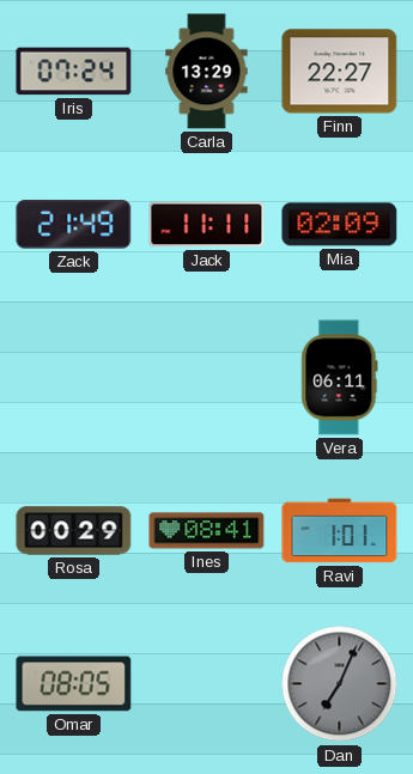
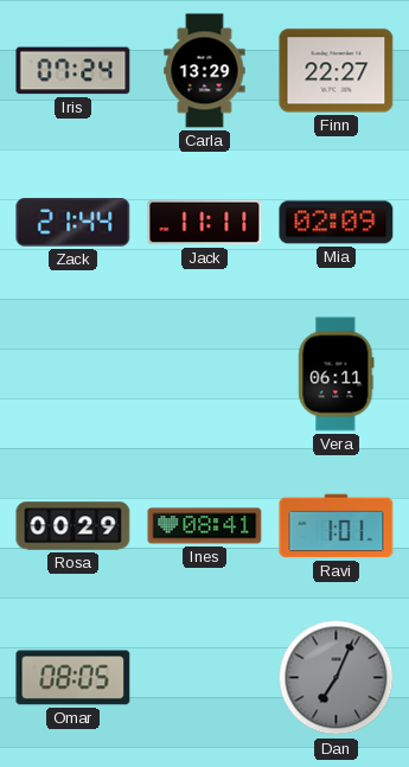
Zack: 21:49 -> 21:44 (74, 223)
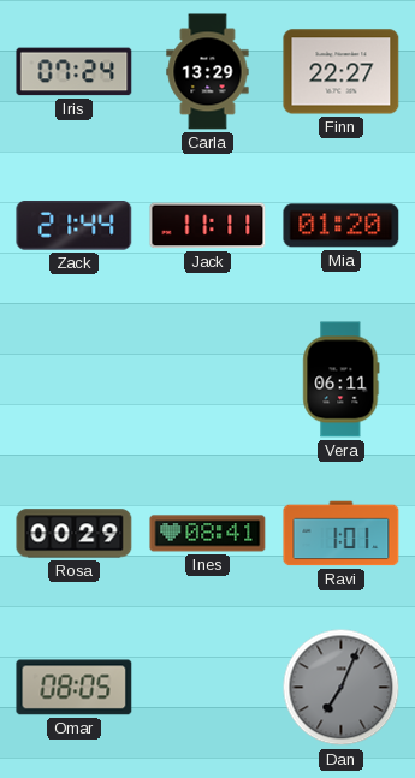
Mia: 02:09 -> 01:20 (342, 226)
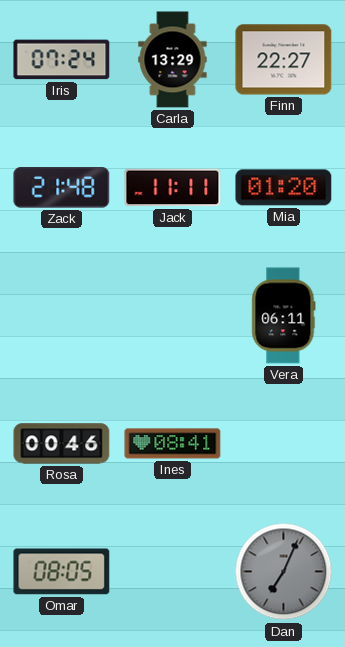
Zack: 21:44 -> 21:48 (62, 188)
Rosa: 00:29 -> 00:46 (62, 444)
Ravi: 1:01 -> none (342, 534)
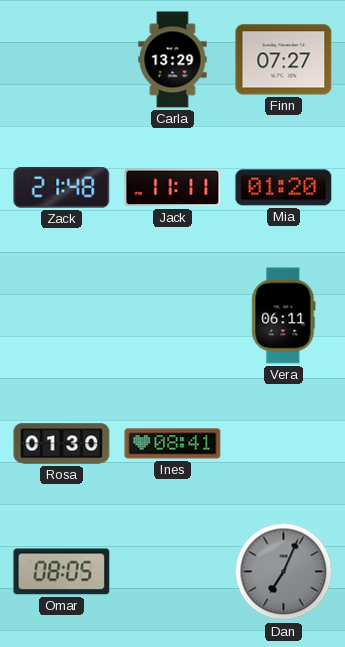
Iris: 07:24 -> none (62, 60)
Finn: 22:27 -> 07:27 (284, 60)
Rosa: 00:46 -> 01:30 (62, 444)
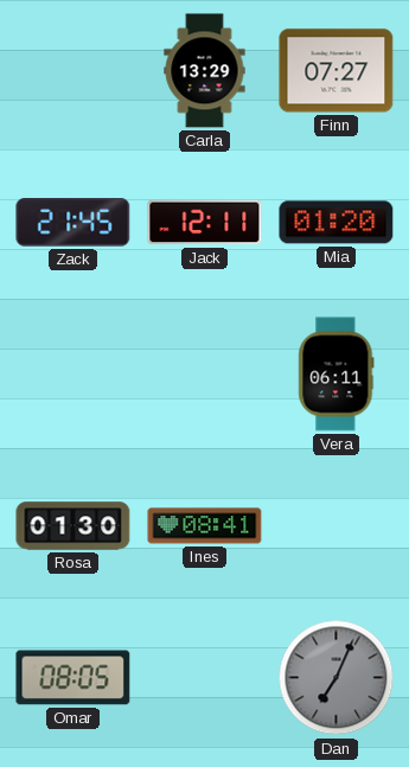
Zack: 21:48 -> 21:45 (74, 223)
Jack: 11:11 -> 12:11 (205, 223)
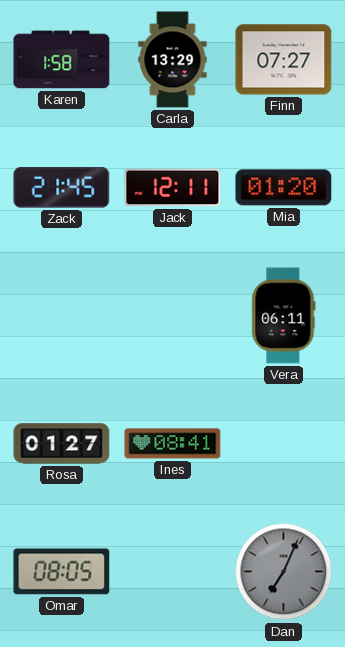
Karen: none -> 1:58 (62, 60)
Rosa: 01:30 -> 01:27 (62, 444)
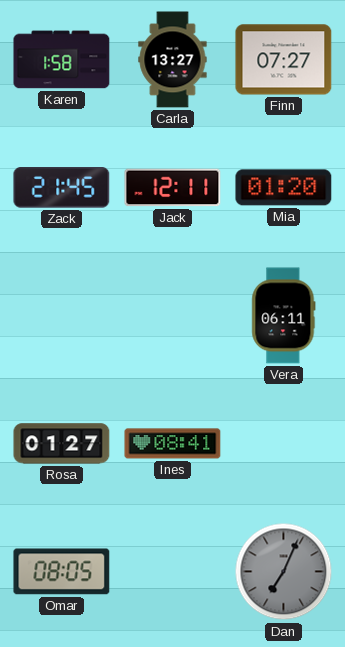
Carla: 13:29 -> 13:27 (173, 60)
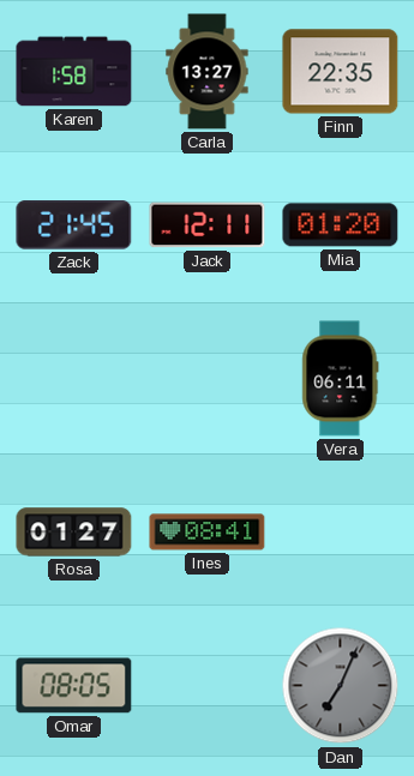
Finn: 07:27 -> 22:35 (341, 72)
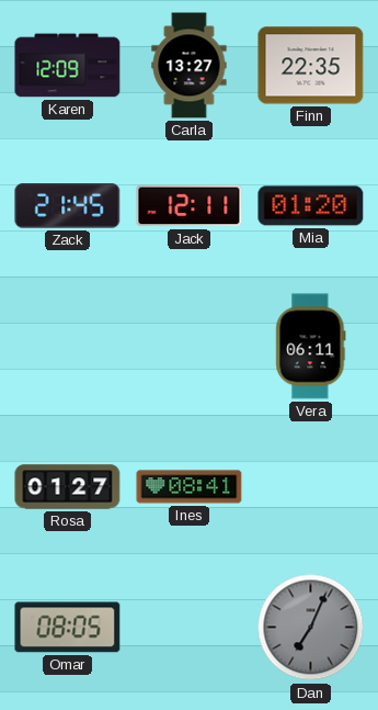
Karen: 1:58 -> 12:09 (68, 66)
